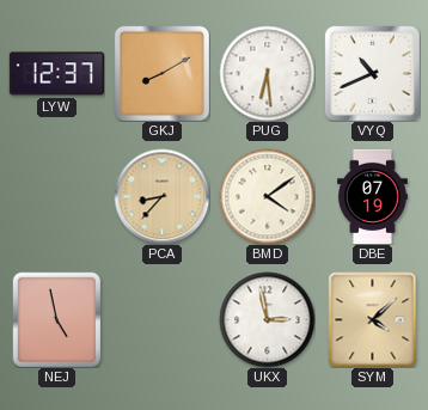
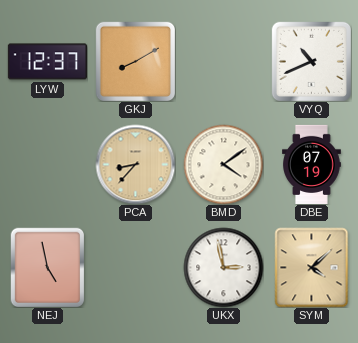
PUG: 6:29 -> none (267, 73)
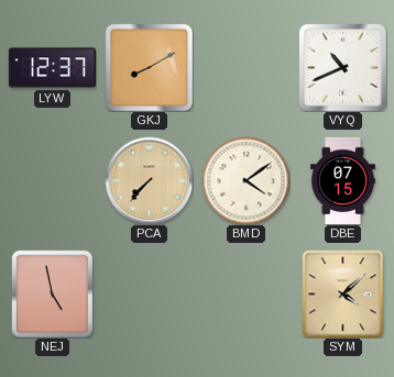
PCA: 8:37 -> 7:37 (149, 180)
DBE: 07:19 -> 07:15 (343, 180)
UKX: 2:58 -> none (223, 267)
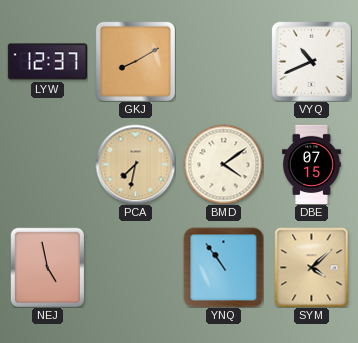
PCA: 7:37 -> 7:32 (135, 164)
YNQ: none -> 10:54 (223, 267)
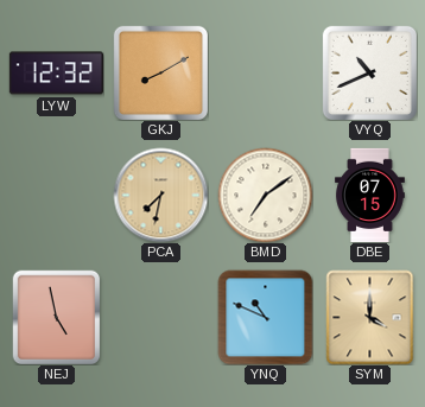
LYW: 12:37 -> 12:32 (56, 74)
BMD: 4:09 -> 7:09 (265, 195)
YNQ: 10:54 -> 10:49 (265, 317)
SYM: 4:08 -> 4:00 (370, 317)
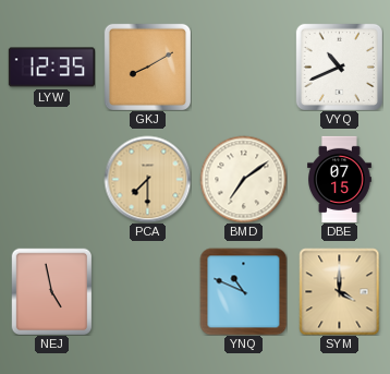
LYW: 12:32 -> 12:35 (51, 68)
PCA: 7:32 -> 7:30 (147, 179)
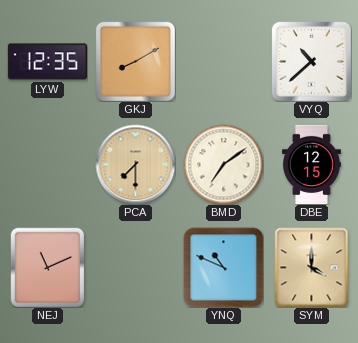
VYQ: 10:41 -> 10:38 (311, 61)
DBE: 07:15 -> 12:15 (312, 164)
NEJ: 4:58 -> 11:11 (48, 267)
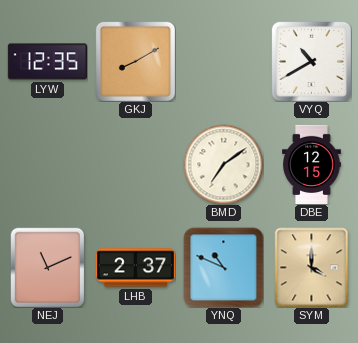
VYQ: 10:38 -> 10:40 (311, 61)
PCA: 7:30 -> none (135, 164)
LHB: none -> 2:37 (135, 268)
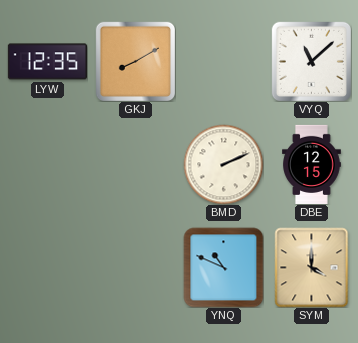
VYQ: 10:40 -> 11:08 (311, 61)
BMD: 7:09 -> 2:11 (223, 164)
NEJ: 11:11 -> none (48, 267)
LHB: 2:37 -> none (135, 268)
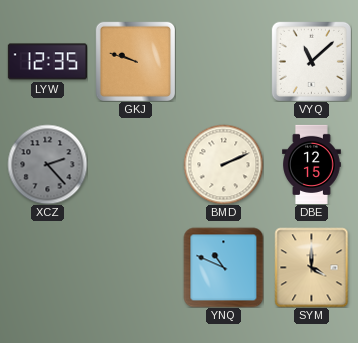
GKJ: 8:10 -> 9:48 (135, 61)
XCZ: none -> 2:23 (47, 164)
